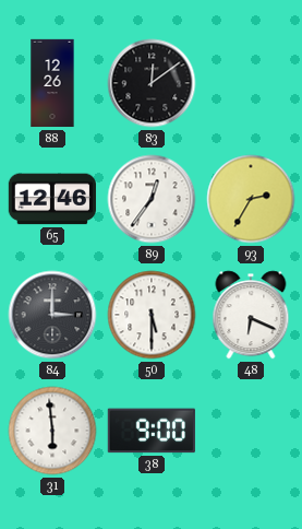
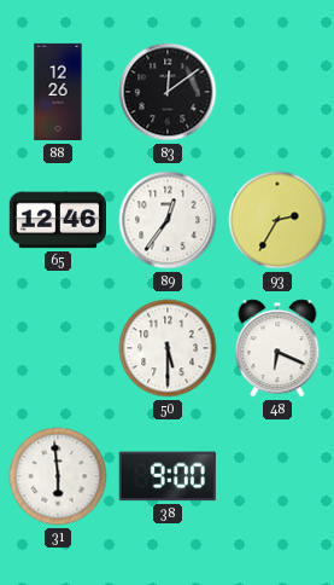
84: 3:00 -> none (52, 315)
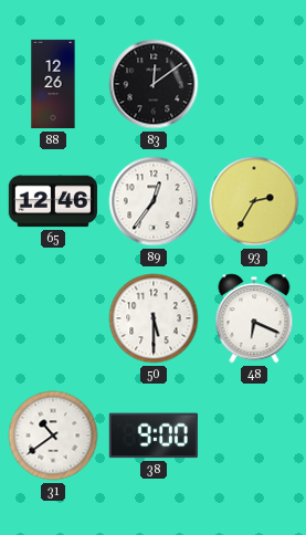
31: 5:59 -> 10:39 (53, 436)
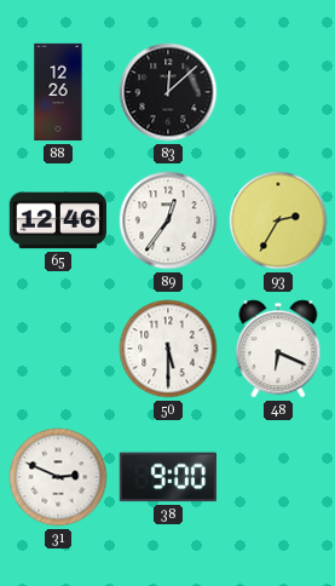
83: 12:09 -> 12:08 (168, 92)
31: 10:39 -> 2:49 (58, 477)
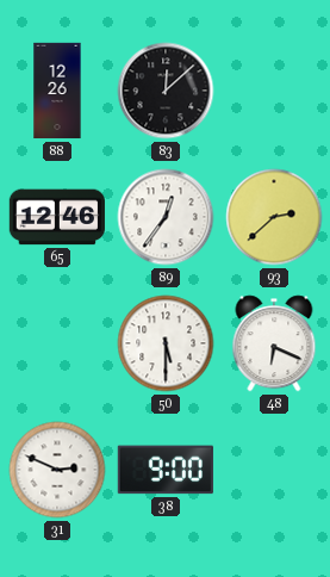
93: 2:35 -> 2:38 (274, 217)
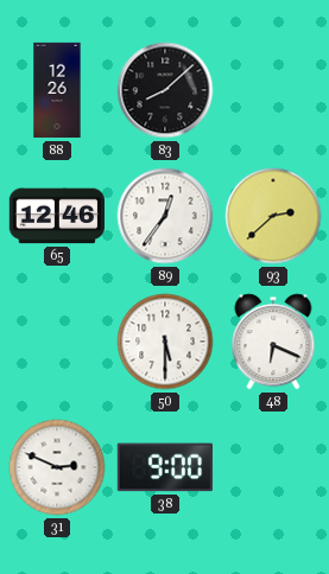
83: 12:08 -> 8:08 (165, 90)
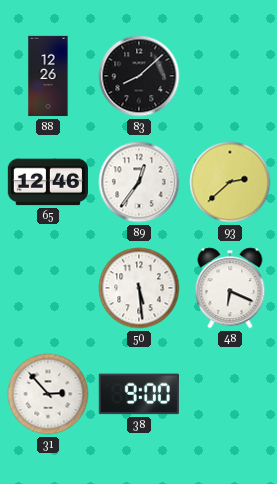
50: 5:30 -> 5:29 (139, 288)
31: 2:49 -> 2:53 (48, 394)
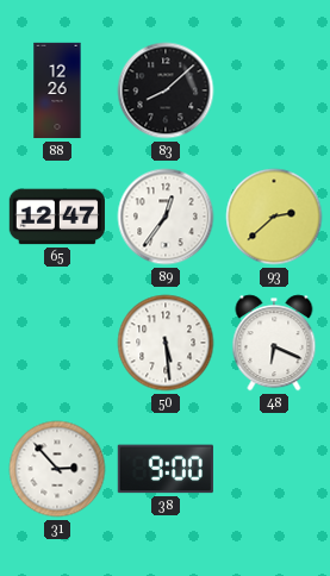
65: 12:46 -> 12:47 (56, 217)
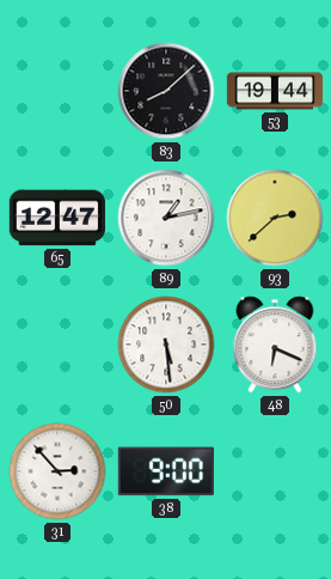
88: 12:26 -> none (57, 90)
53: none -> 19:44 (275, 91)
89: 12:36 -> 1:13 (166, 218)
